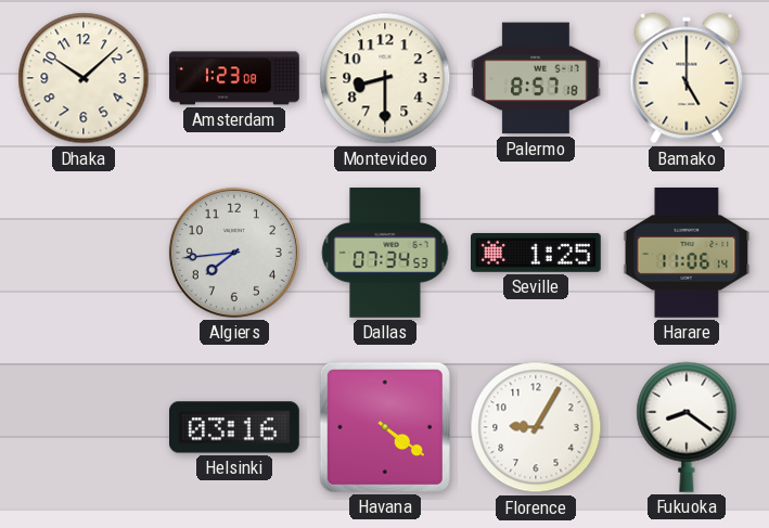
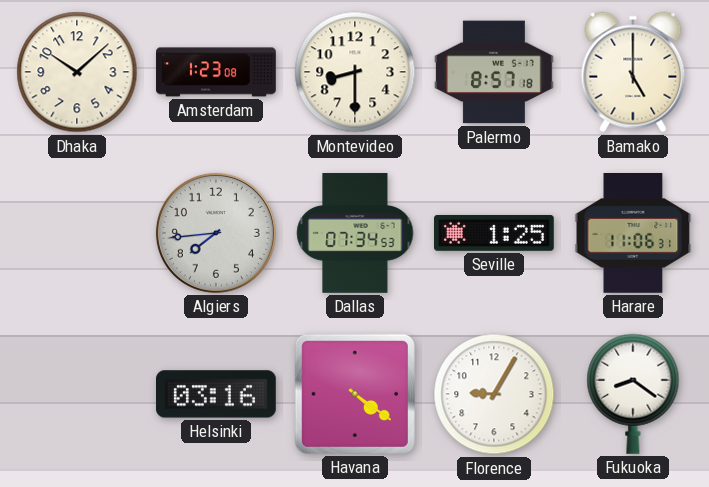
Harare: 11:06:14 -> 11:06:31 (633, 234)
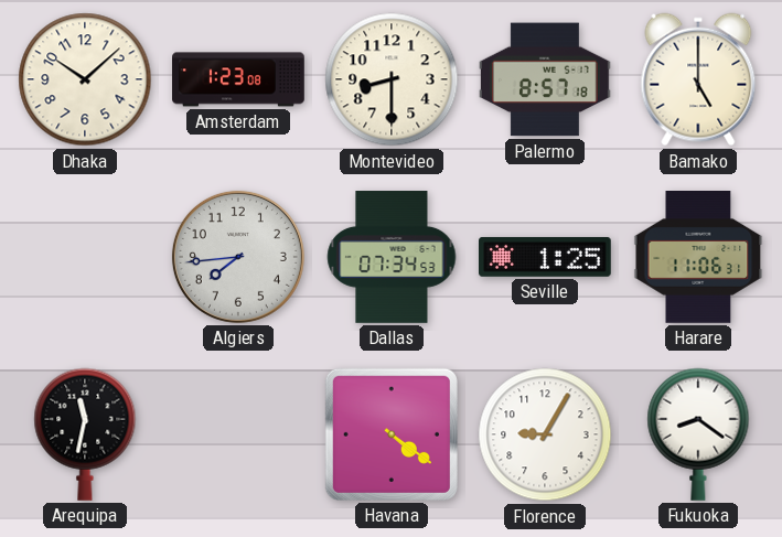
Arequipa: none -> 11:32 (85, 434)
Helsinki: 03:16 -> none (217, 394)
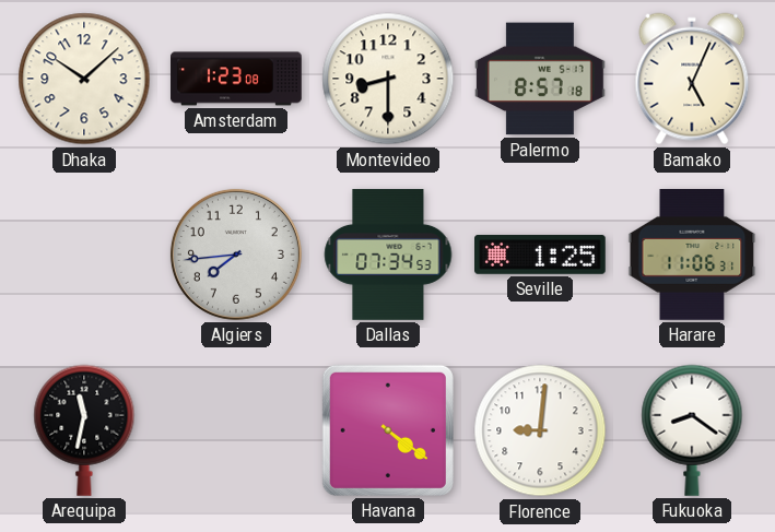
Bamako: 5:00 -> 5:04 (692, 79)
Florence: 9:05 -> 9:01 (540, 430)
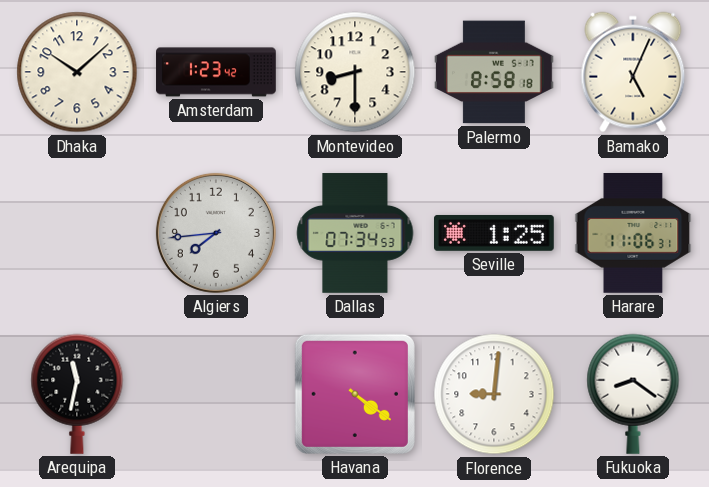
Amsterdam: 1:23:08 -> 1:23:42 (216, 72)
Palermo: 8:57 -> 8:58 (495, 72)
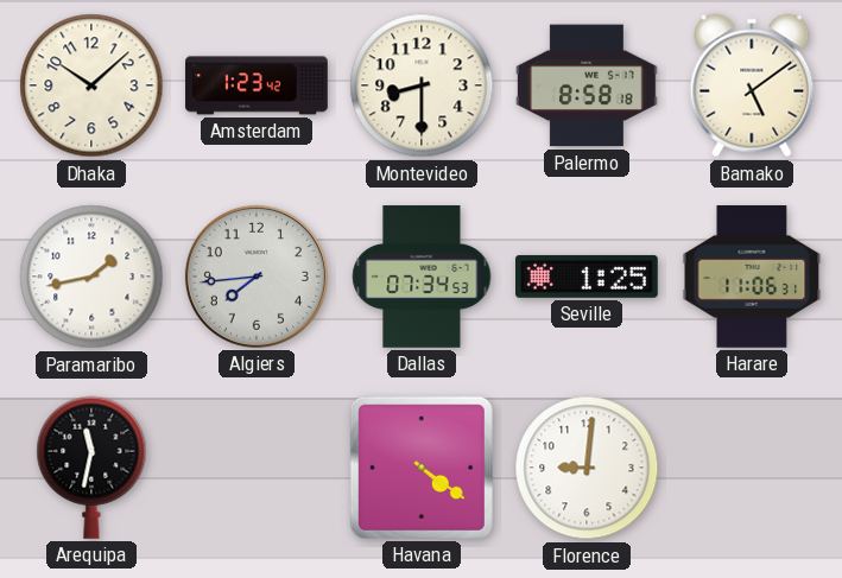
Bamako: 5:04 -> 5:09 (752, 85)
Paramaribo: none -> 1:43 (91, 277)
Fukuoka: 8:21 -> none (633, 394)
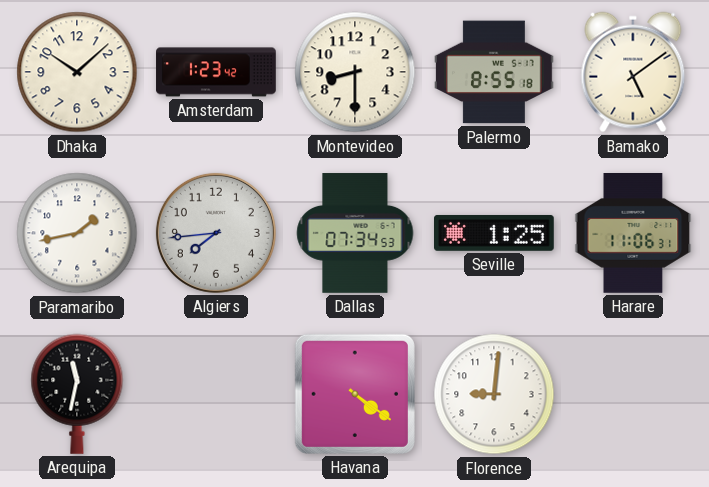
Palermo: 8:58 -> 8:55 (495, 72)
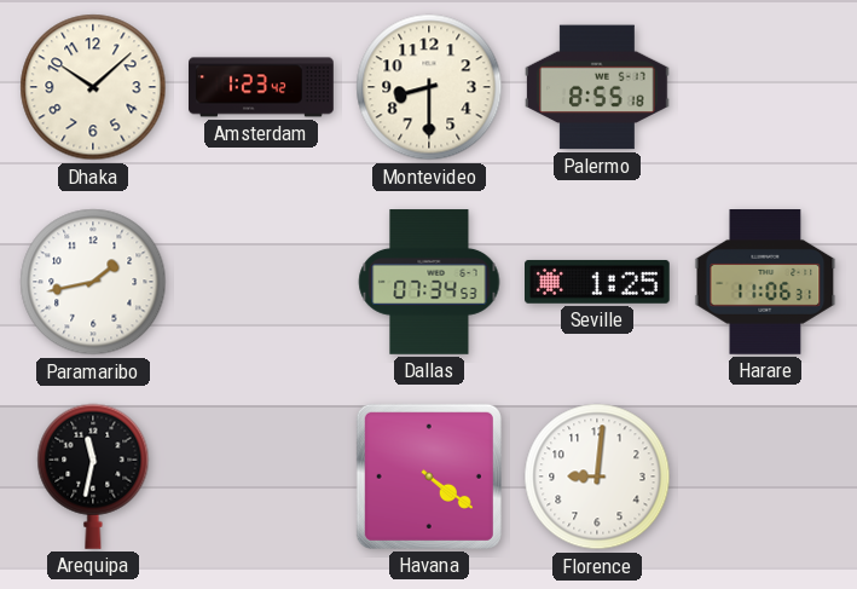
Bamako: 5:09 -> none (633, 72)
Algiers: 7:44 -> none (216, 233)
